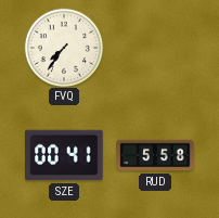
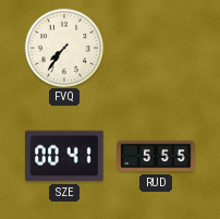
RUD: 5:58 -> 5:55 (156, 156)
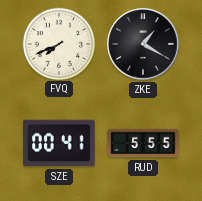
FVQ: 7:36 -> 7:41 (58, 43)
ZKE: none -> 1:20 (143, 44)
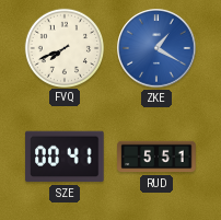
ZKE dial: black -> blue (156, 48)
RUD: 5:55 -> 5:51 (156, 157)
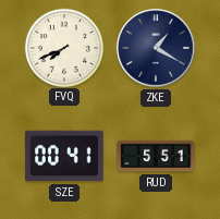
ZKE dial: blue -> navy (156, 48)
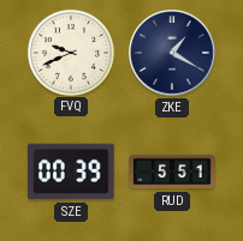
FVQ: 7:41 -> 9:41 (70, 52)
SZE: 00:41 -> 00:39 (71, 171)
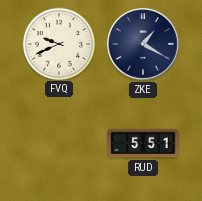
SZE: 00:39 -> none (71, 171)
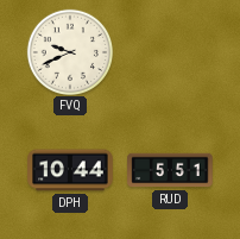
ZKE: 1:20 -> none (143, 44)
DPH: none -> 10:44 (70, 170)
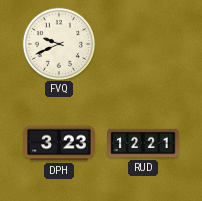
DPH: 10:44 -> 3:23 (59, 143)
RUD: 5:51 -> 12:21 (143, 143)
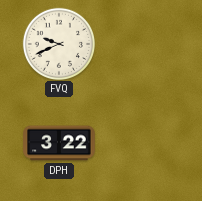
DPH: 3:23 -> 3:22 (59, 143)
RUD: 12:21 -> none (143, 143)
